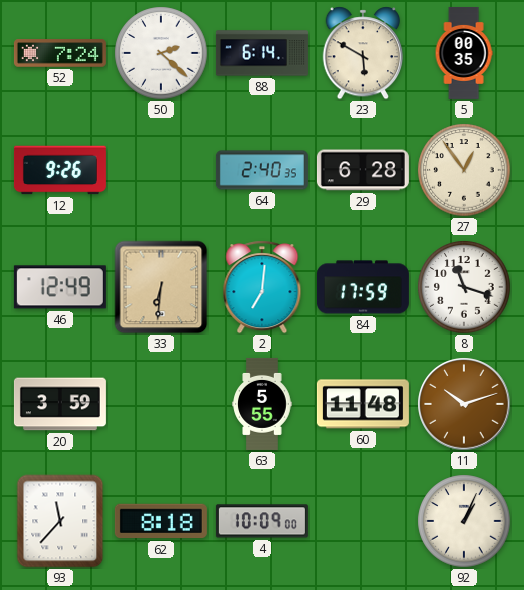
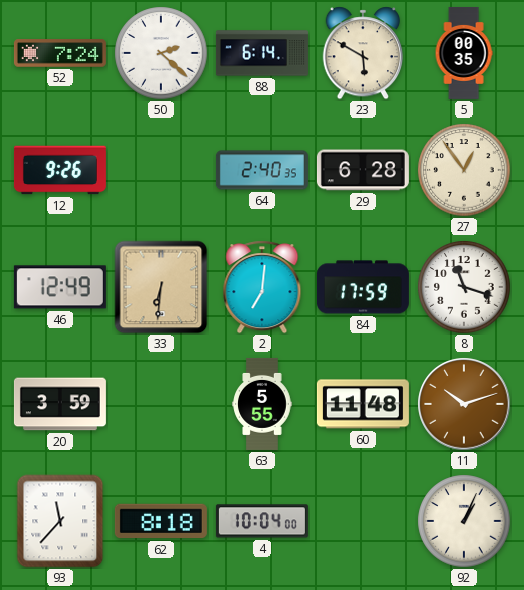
4: 10:09 -> 10:04 (262, 521)
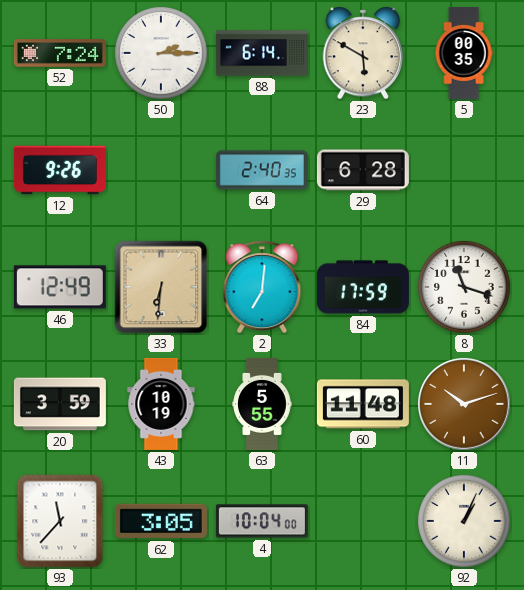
50: 2:22 -> 2:15 (161, 53)
27: 12:54 -> none (464, 170)
43: none -> 10:19 (161, 404)
62: 8:18 -> 3:05 (161, 521)
